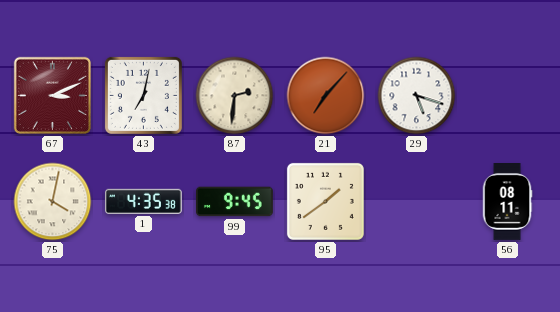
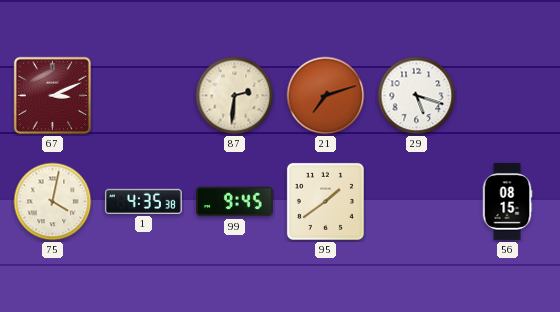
43: 7:02 -> none (143, 95)
21: 7:07 -> 7:12 (326, 96)
56: 08:11 -> 08:15 (507, 202)
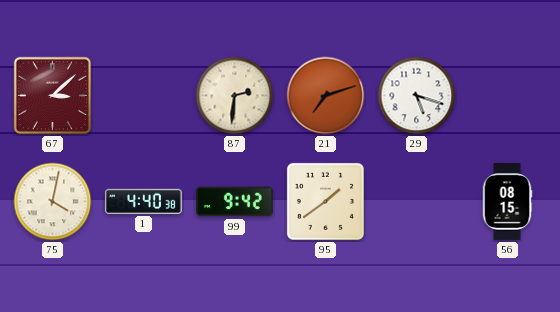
67: 3:11 -> 3:08 (52, 95)
1: 4:35 -> 4:40 (143, 201)
99: 9:45 -> 9:42 (235, 202)
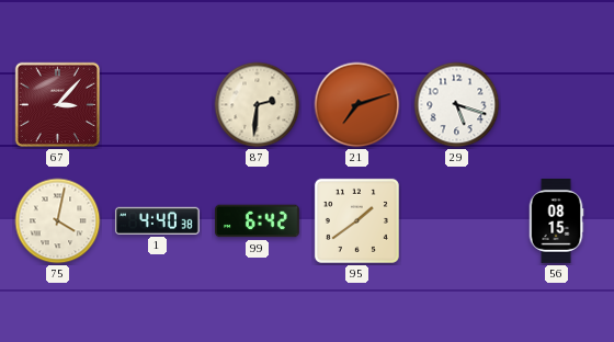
67: 3:08 -> 3:07 (57, 104)
99: 9:42 -> 6:42 (258, 221)
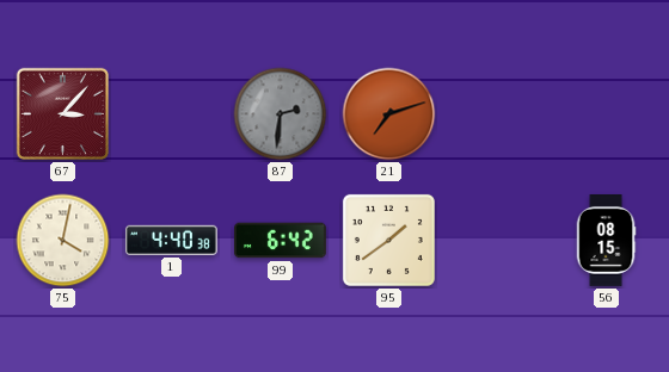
87 dial: cream -> grey (281, 114)
29: 5:18 -> none (457, 105)
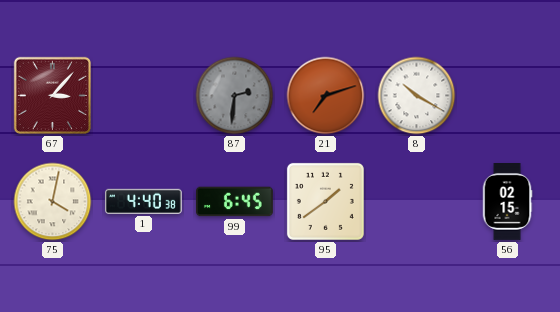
8: none -> 10:20 (417, 96)
99: 6:42 -> 6:45 (235, 202)
56: 08:15 -> 02:15 (507, 202)
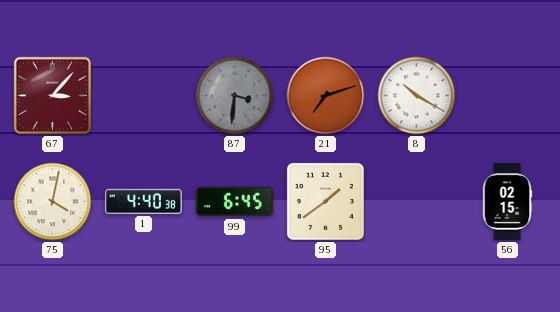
87: 2:31 -> 3:31 (235, 96)
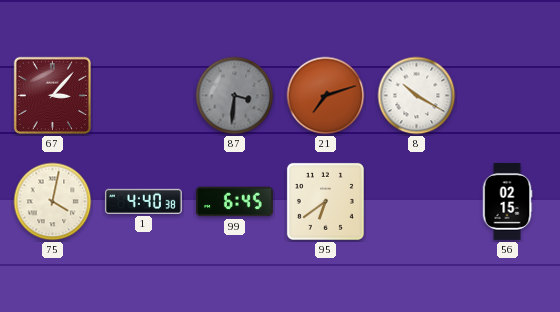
95: 1:39 -> 6:39 (325, 201)
